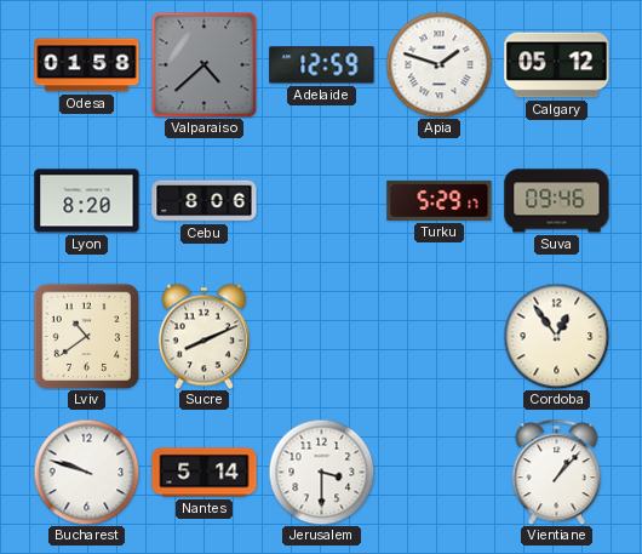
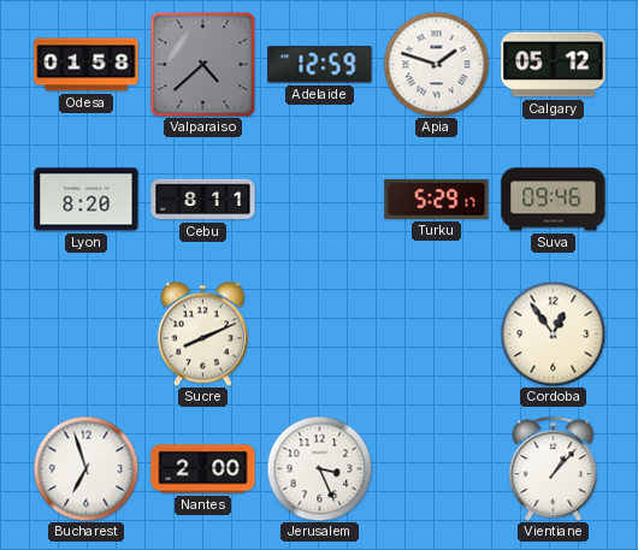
Cebu: 8:06 -> 8:11 (203, 200)
Lviv: 10:39 -> none (86, 336)
Bucharest: 9:48 -> 6:57 (85, 468)
Nantes: 5:14 -> 2:00 (203, 469)
Jerusalem: 3:30 -> 3:26 (319, 468)
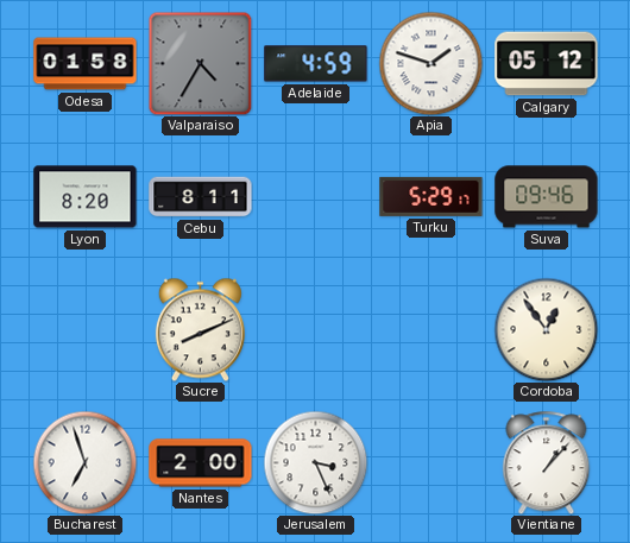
Valparaiso: 4:38 -> 4:35 (200, 63)
Adelaide: 12:59 -> 4:59 (316, 64)
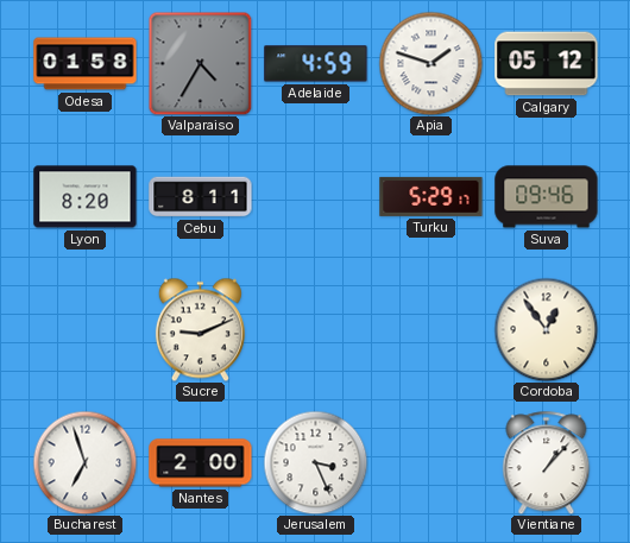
Sucre: 8:11 -> 9:11 (200, 329)
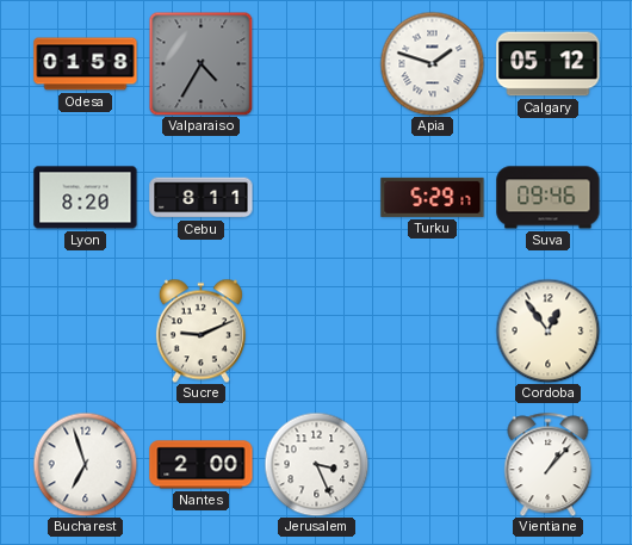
Adelaide: 4:59 -> none (316, 64)
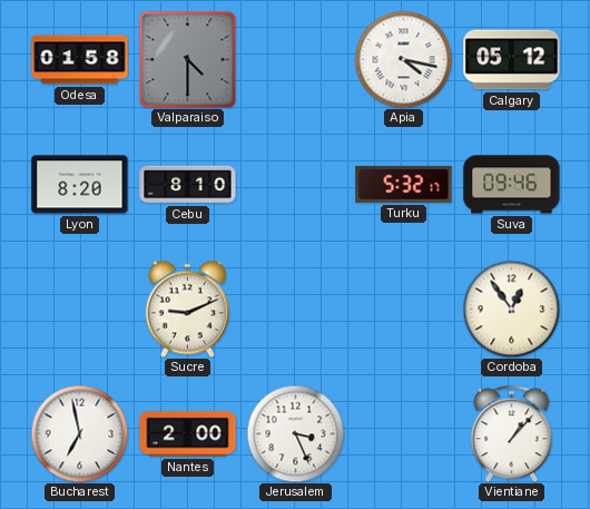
Valparaiso: 4:35 -> 4:30 (187, 59)
Apia: 1:48 -> 4:17 (403, 59)
Cebu: 8:11 -> 8:10 (188, 185)
Turku: 5:29 -> 5:32 (404, 184)
Bucharest: 6:57 -> 6:58 (79, 433)
